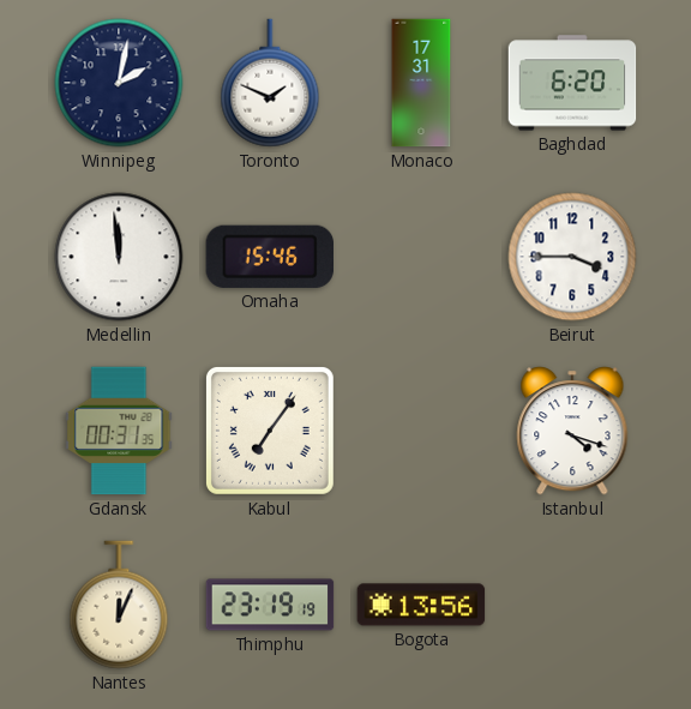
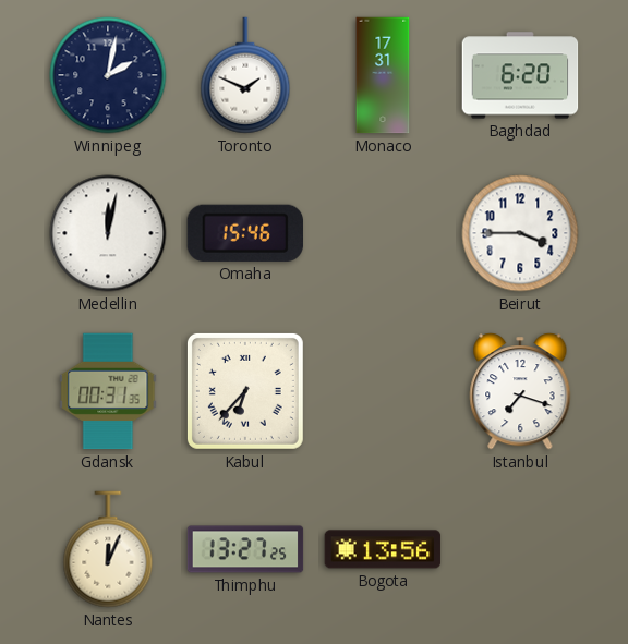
Medellin: 11:59 -> 12:02 (108, 233)
Kabul: 7:06 -> 6:37 (245, 391)
Istanbul: 4:18 -> 7:18 (520, 391)
Thimphu: 23:19 -> 13:27 (245, 549)
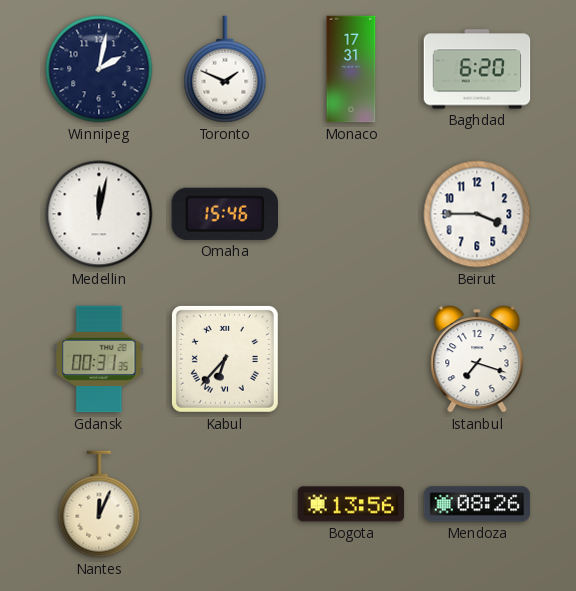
Thimphu: 13:27 -> none (245, 549)
Mendoza: none -> 08:26 (477, 504)
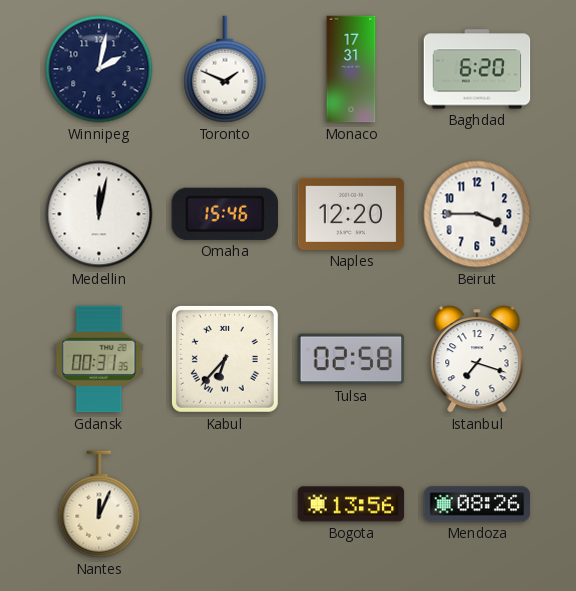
Naples: none -> 12:20 (351, 214)
Tulsa: none -> 02:58 (351, 359)
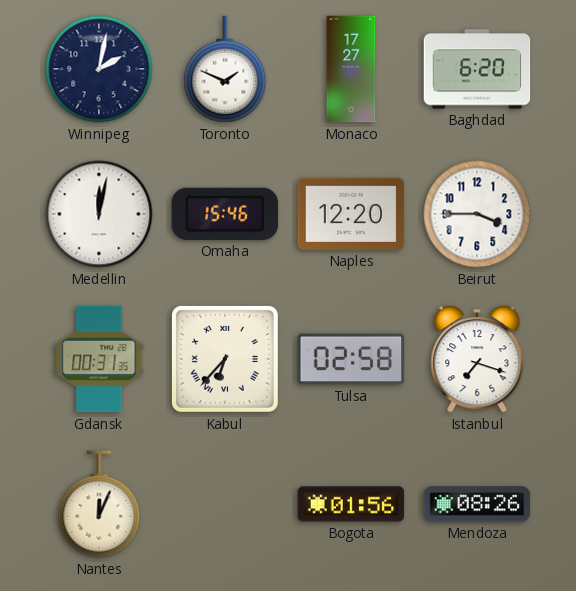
Monaco: 17:31 -> 17:27 (351, 69)
Bogota: 13:56 -> 01:56 (351, 504)
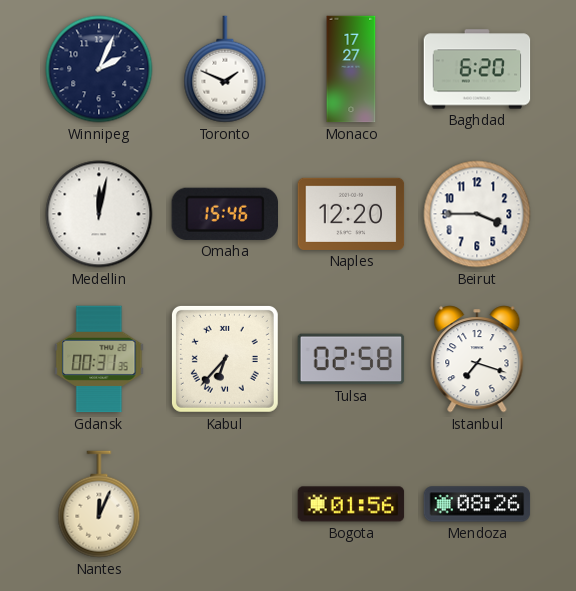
Winnipeg: 2:02 -> 2:04 (99, 69)
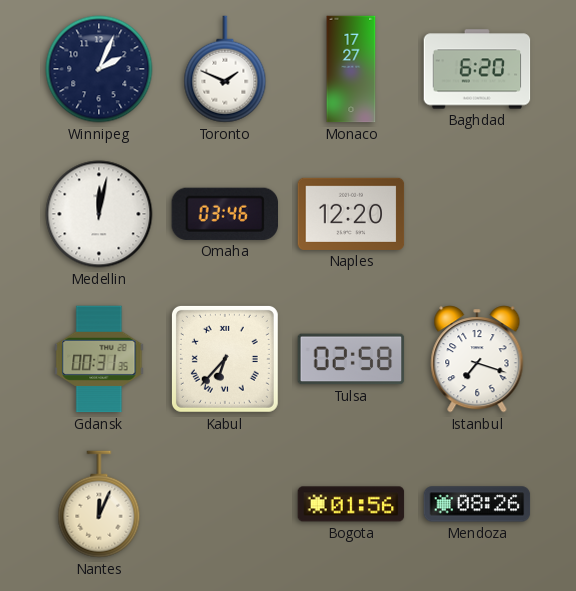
Omaha: 15:46 -> 03:46 (224, 214)
Beirut: 3:45 -> none (477, 214)
